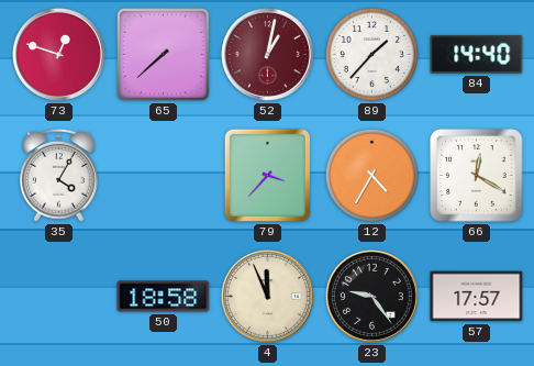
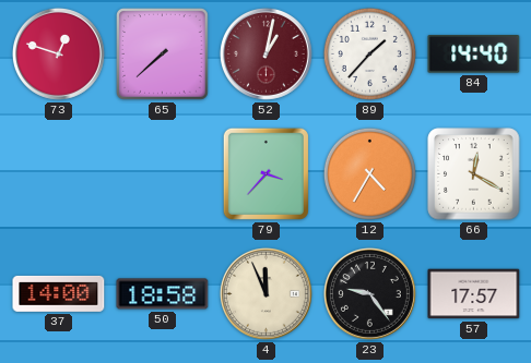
35: 4:05 -> none (59, 175)
37: none -> 14:00 (59, 293)
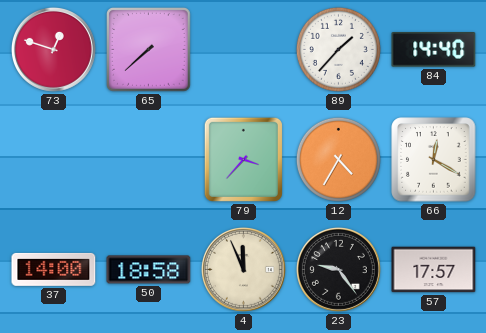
52: 1:02 -> none (265, 53)
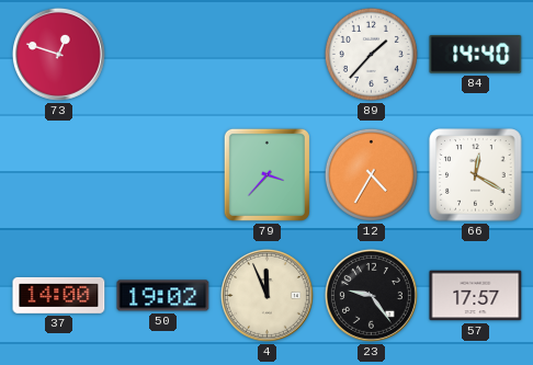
65: 7:38 -> none (149, 50)
50: 18:58 -> 19:02 (163, 296)
